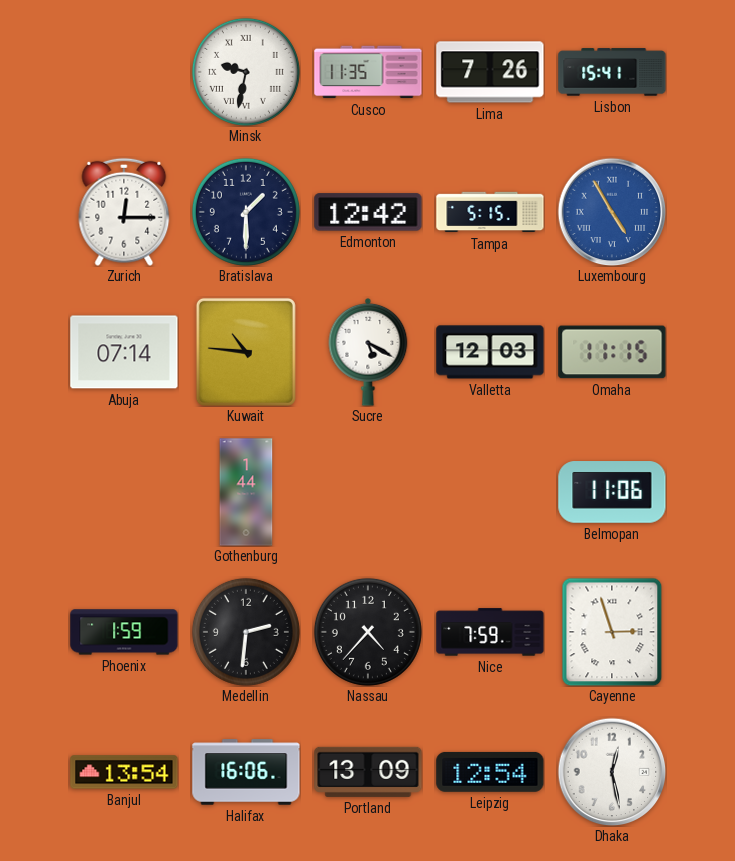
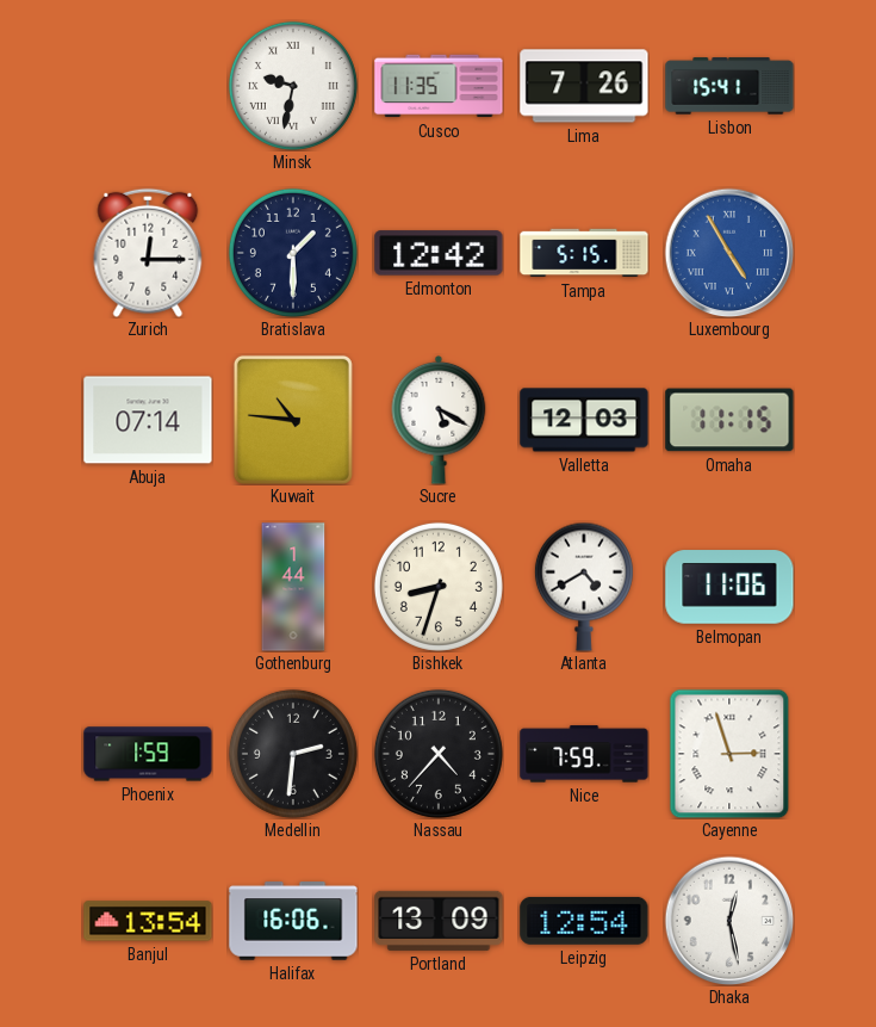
Bishkek: none -> 8:33 (439, 587)
Atlanta: none -> 4:40 (584, 587)
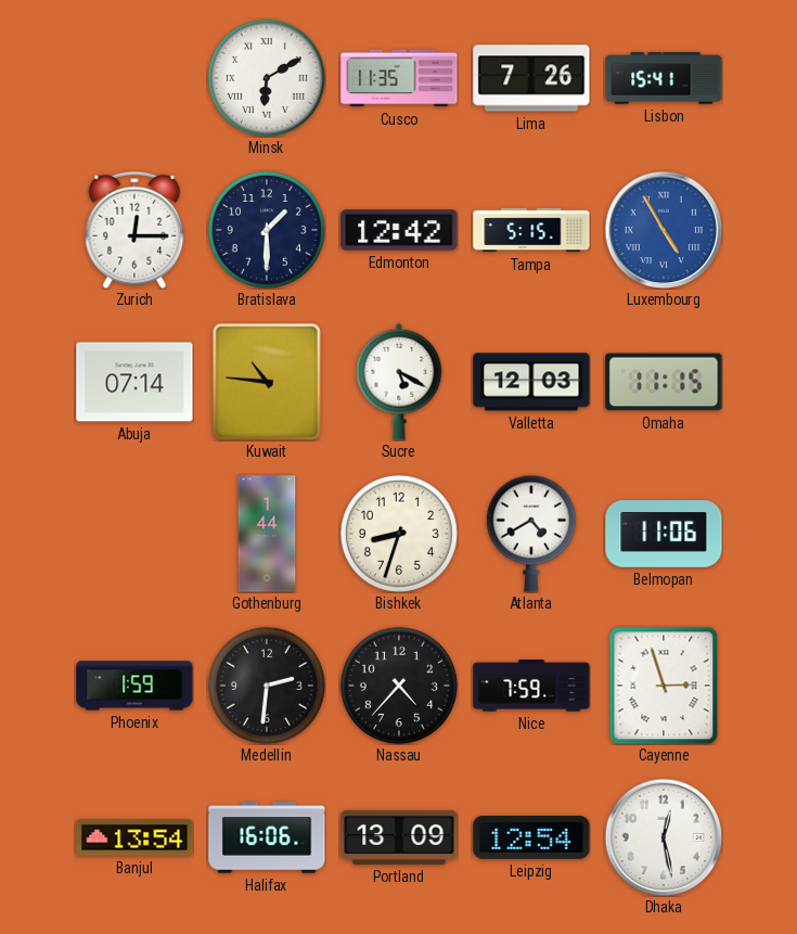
Minsk: 9:32 -> 6:10 (267, 78)
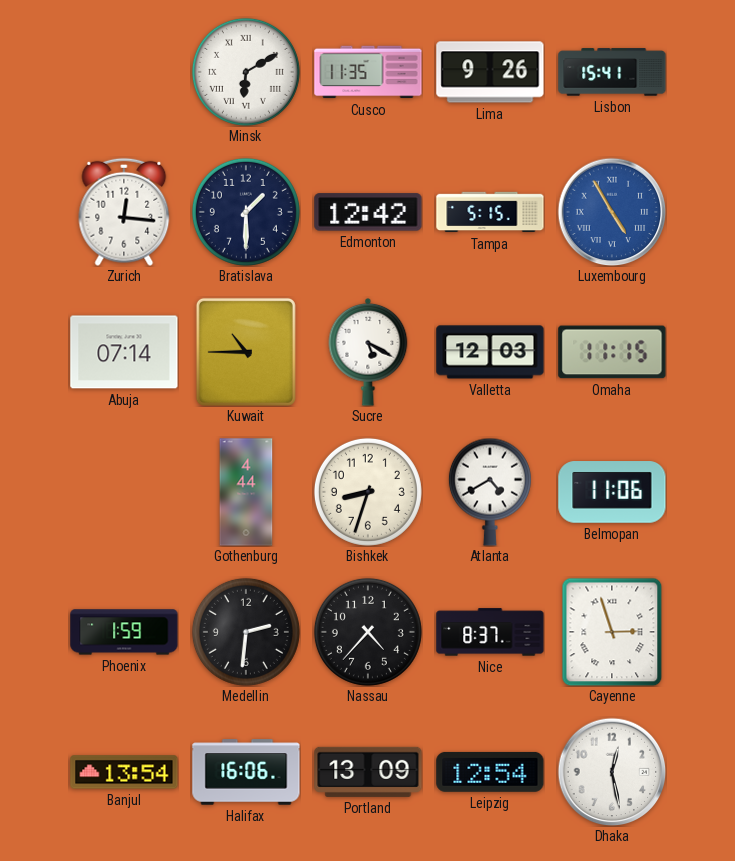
Lima: 7:26 -> 9:26 (490, 72)
Zurich: 12:15 -> 12:16 (124, 212)
Kuwait: 10:46 -> 10:45 (246, 352)
Gothenburg: 1:44 -> 4:44 (246, 492)
Nice: 7:59 -> 8:37 (490, 632)
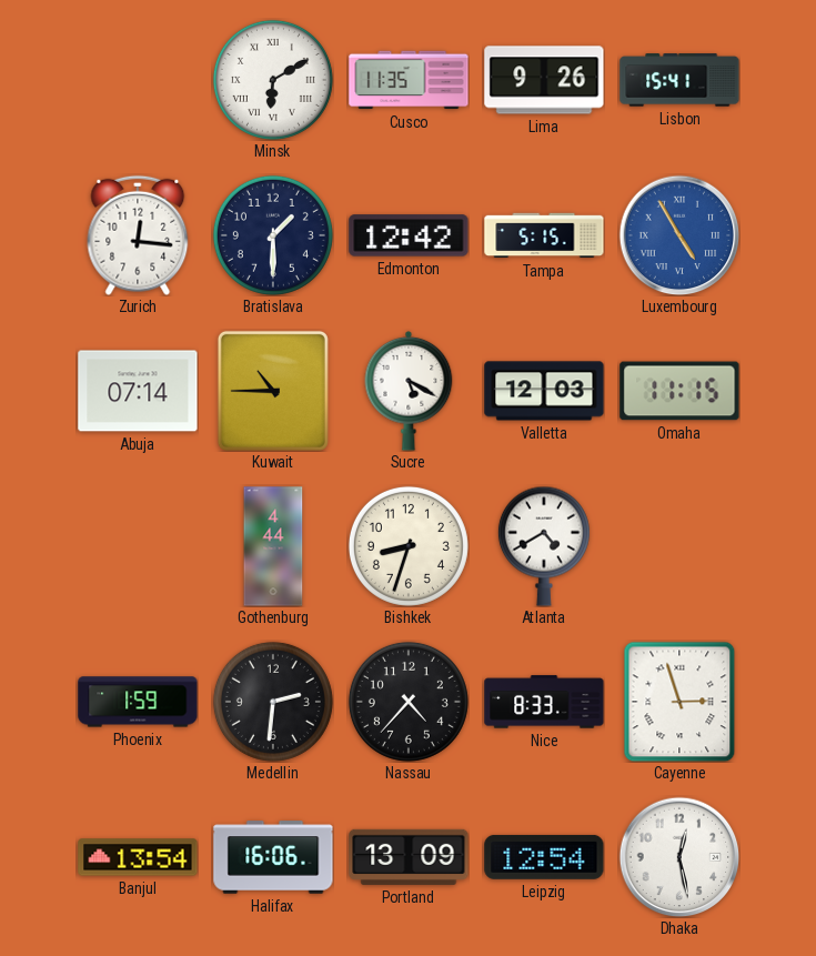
Belmopan: 11:06 -> none (612, 492)
Nice: 8:37 -> 8:33 (544, 702)
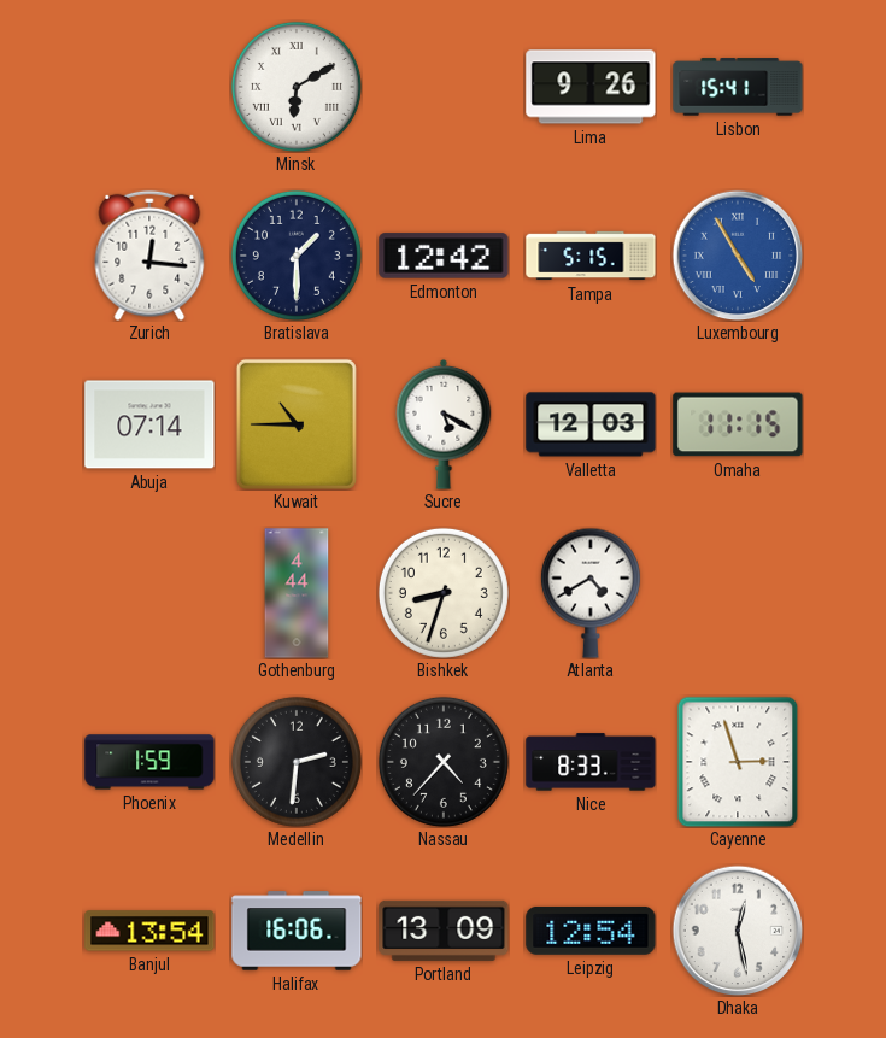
Cusco: 11:35 -> none (409, 80)
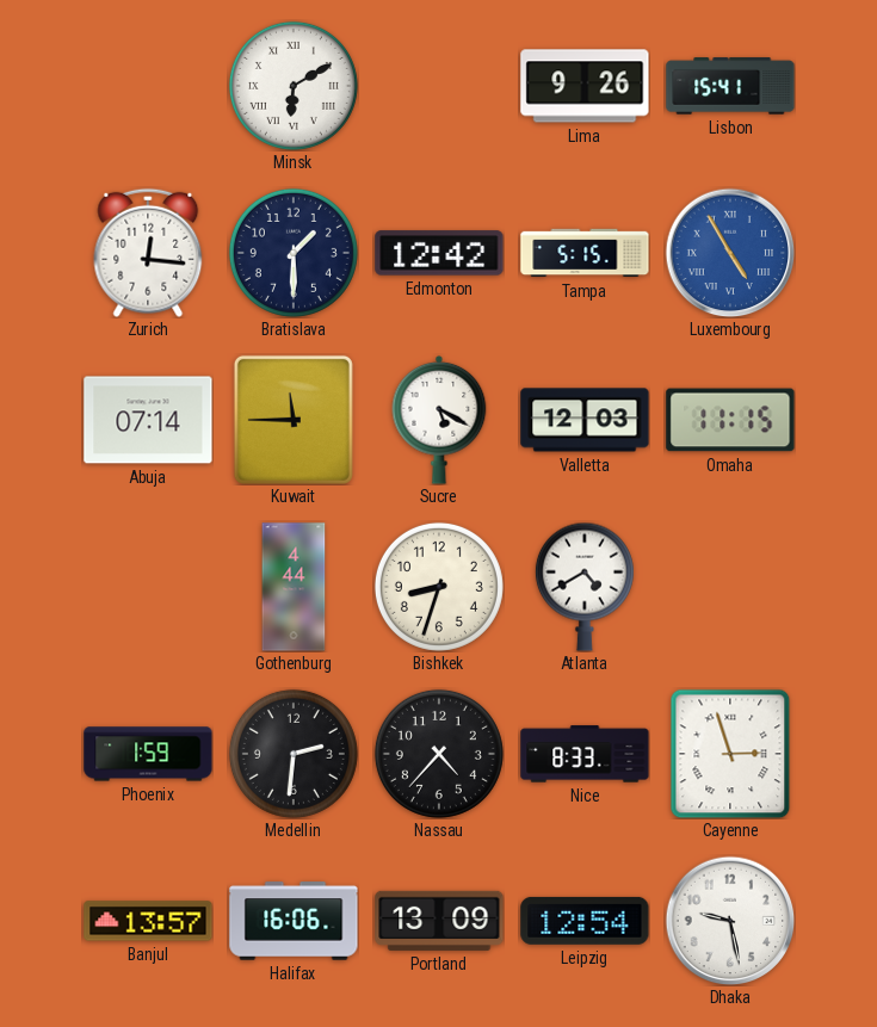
Kuwait: 10:45 -> 11:45 (294, 420)
Banjul: 13:54 -> 13:57 (148, 921)
Dhaka: 12:28 -> 9:28 (730, 921)
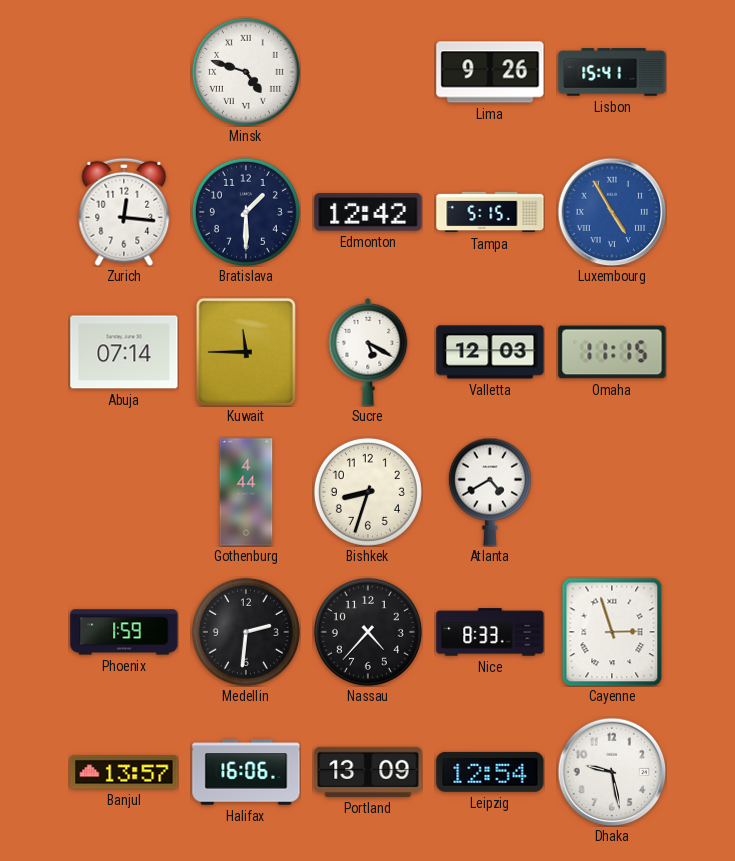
Minsk: 6:10 -> 4:48 (246, 72)
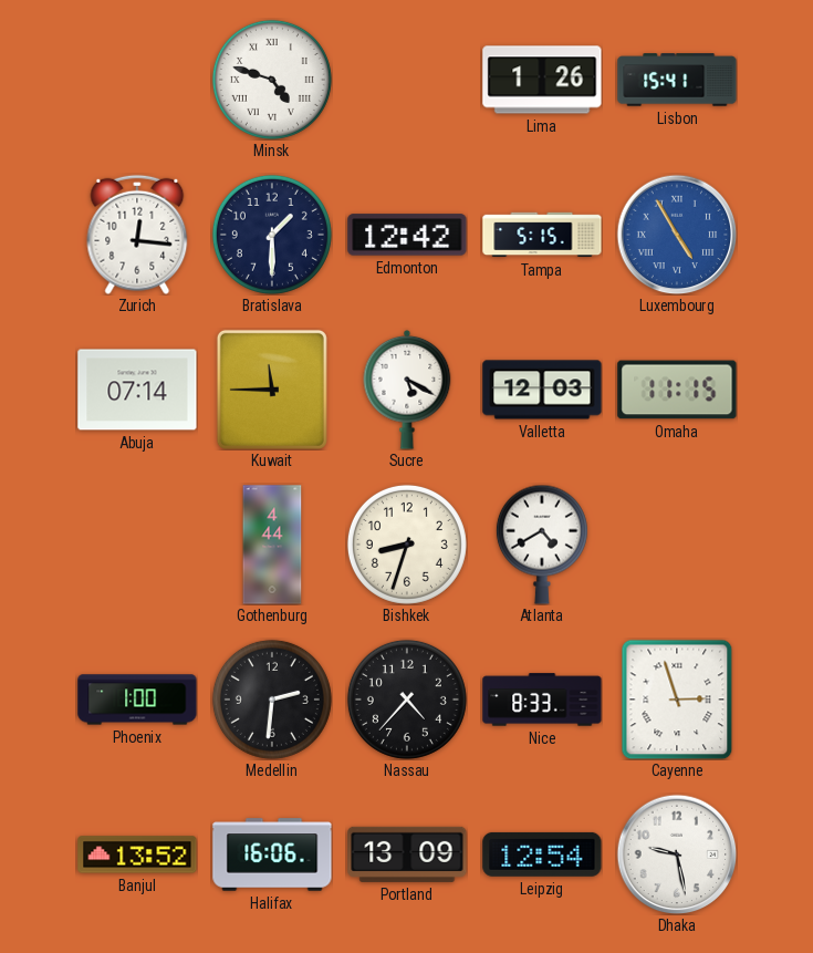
Lima: 9:26 -> 1:26 (542, 80)
Phoenix: 1:59 -> 1:00 (137, 700)
Banjul: 13:57 -> 13:52 (137, 854)
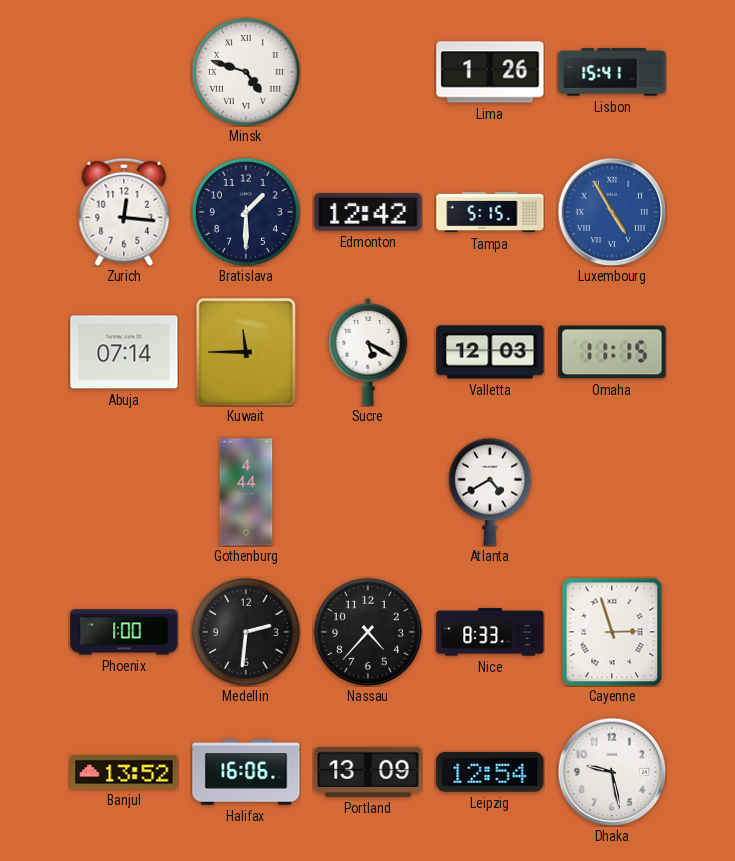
Bishkek: 8:33 -> none (407, 545)
